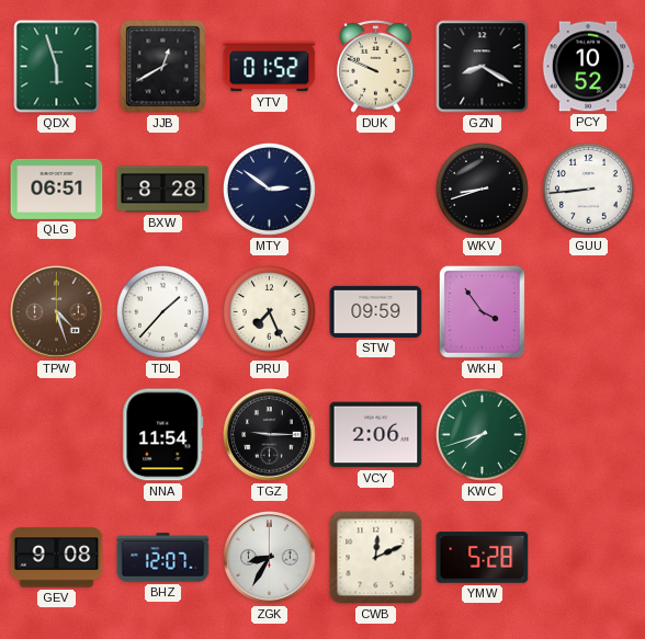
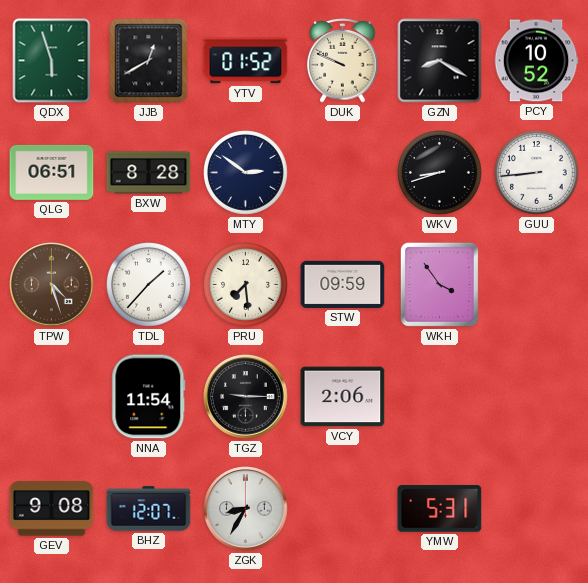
PRU: 7:26 -> 7:29 (246, 285)
KWC: 7:42 -> none (483, 435)
CWB: 12:11 -> none (376, 558)
YMW: 5:28 -> 5:31 (440, 509)
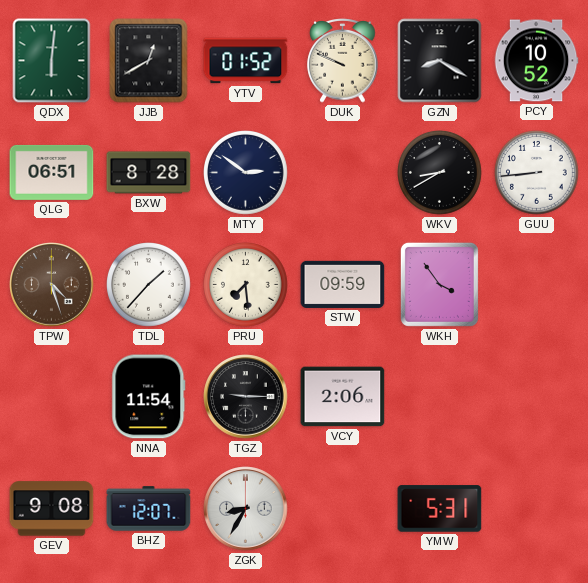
QDX: 5:57 -> 6:01 (52, 61)
WKV: 8:42 -> 8:40 (440, 173)
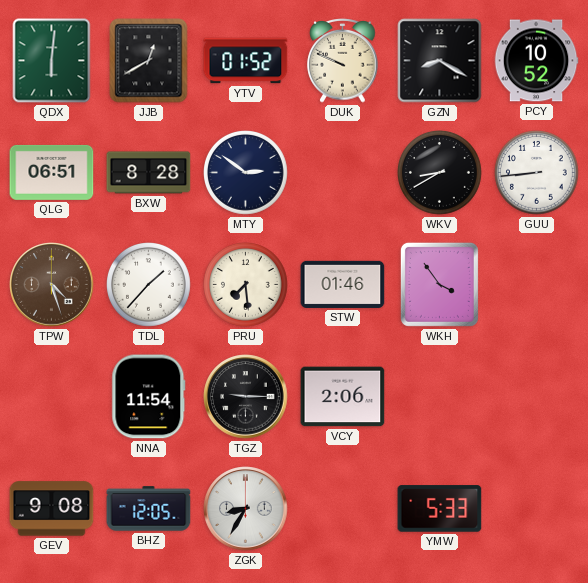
STW: 09:59 -> 01:46 (343, 284)
BHZ: 12:07 -> 12:05 (149, 509)
YMW: 5:31 -> 5:33 (440, 509)
